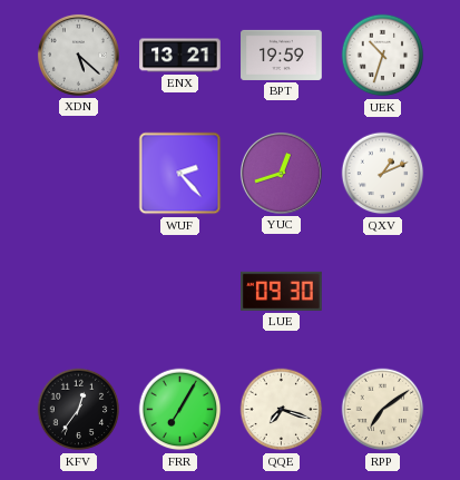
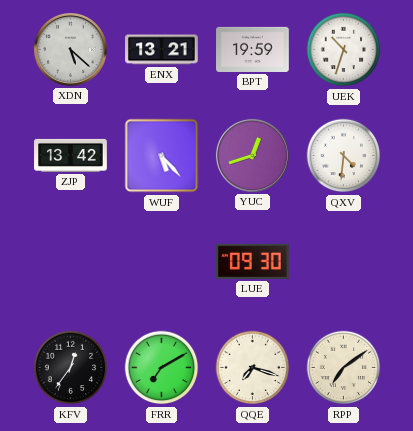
ZJP: none -> 13:42 (71, 155)
WUF: 2:23 -> 5:23 (162, 156)
QXV: 1:11 -> 4:31 (344, 156)
FRR: 7:05 -> 7:10 (162, 368)
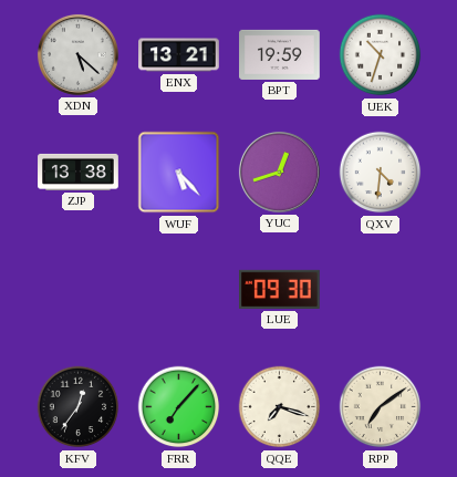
ZJP: 13:42 -> 13:38 (79, 172)
FRR: 7:10 -> 7:07 (179, 407)
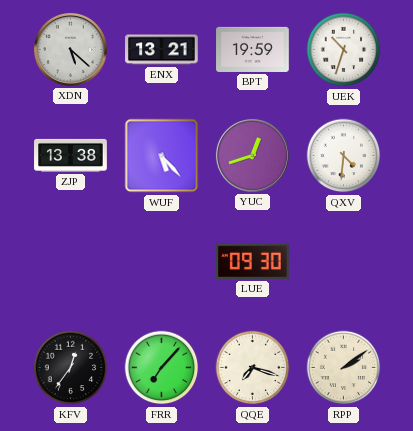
RPP: 7:09 -> 2:09 (344, 368)
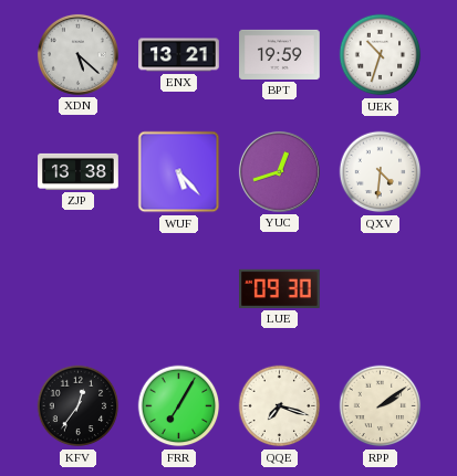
FRR: 7:07 -> 7:05 (179, 406)
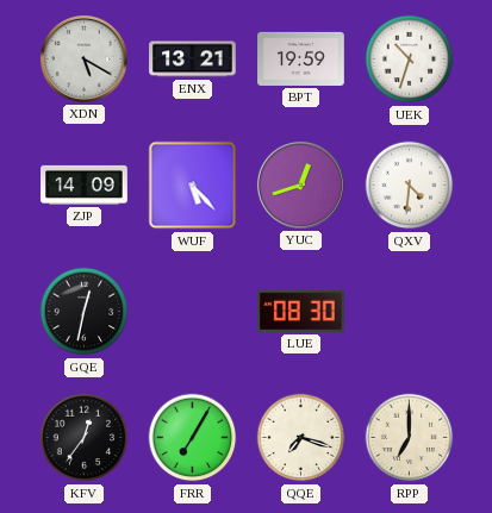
XDN: 5:22 -> 5:20 (83, 58)
ZJP: 13:38 -> 14:09 (85, 184)
GQE: none -> 12:32 (85, 312)
LUE: 09:30 -> 08:30 (301, 311)
RPP: 2:09 -> 7:00 (410, 438)
